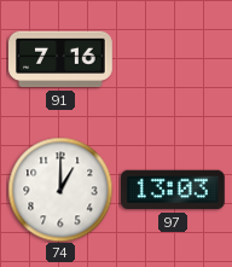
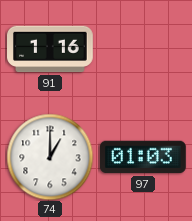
91: 7:16 -> 1:16 (51, 49)
97: 13:03 -> 01:03 (143, 157)
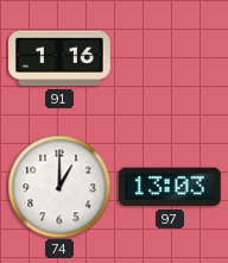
97: 01:03 -> 13:03 (170, 187)
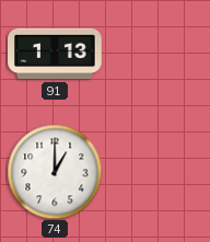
91: 1:16 -> 1:13 (56, 54)
97: 13:03 -> none (170, 187)
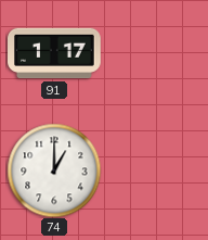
91: 1:13 -> 1:17 (55, 53)
